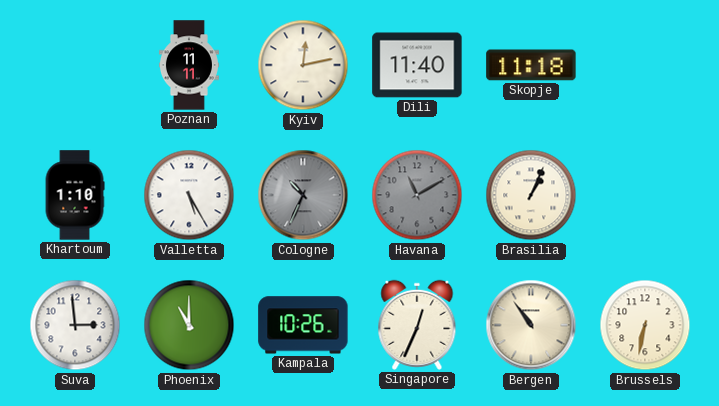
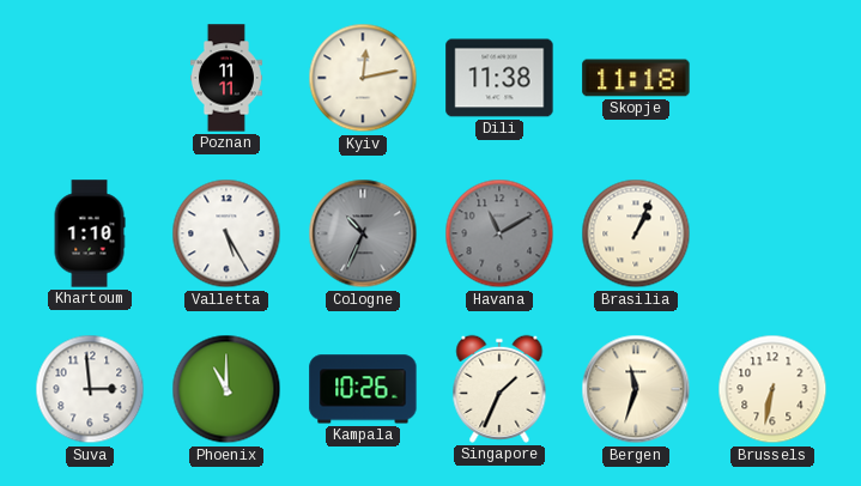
Dili: 11:40 -> 11:38 (499, 78)
Singapore: 12:34 -> 1:34 (499, 389)
Bergen: 10:54 -> 11:33 (636, 389)
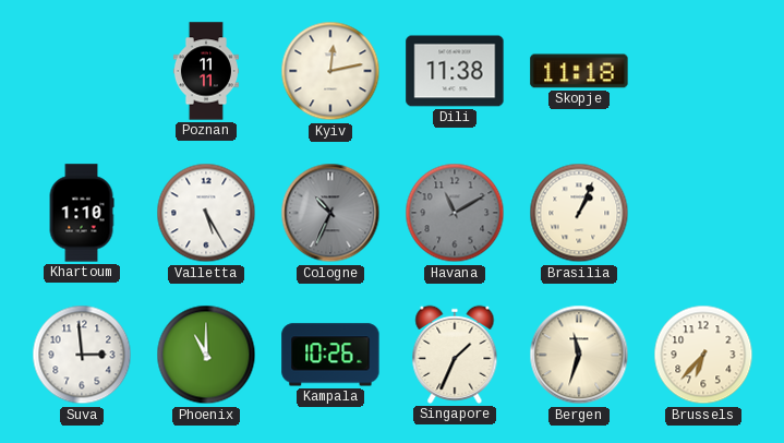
Brussels: 6:32 -> 6:37 (703, 355)
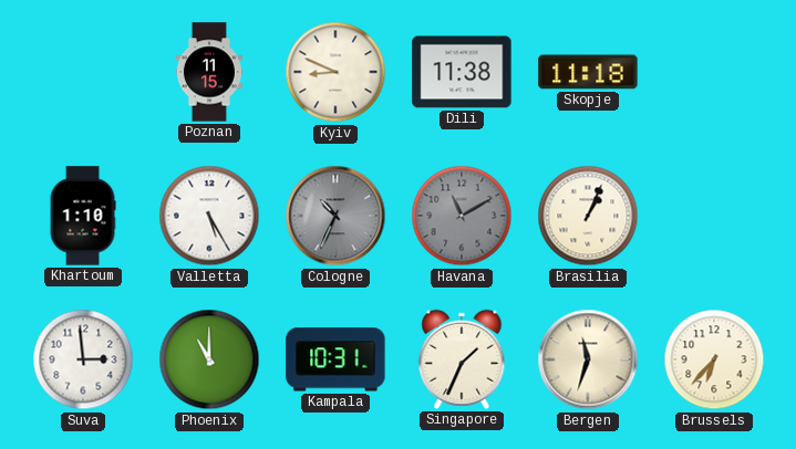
Poznan: 11:11 -> 11:15 (209, 72)
Kyiv: 12:13 -> 8:49 (335, 72)
Kampala: 10:26 -> 10:31 (335, 359)
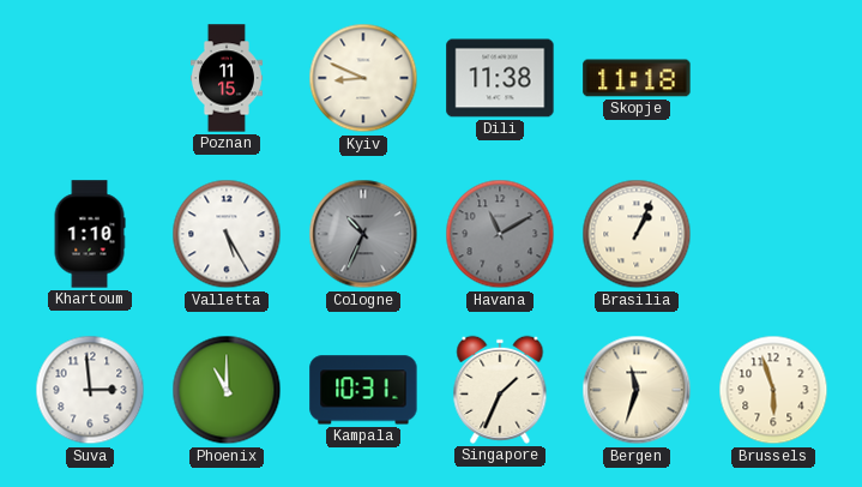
Brussels: 6:37 -> 5:57 (773, 390)
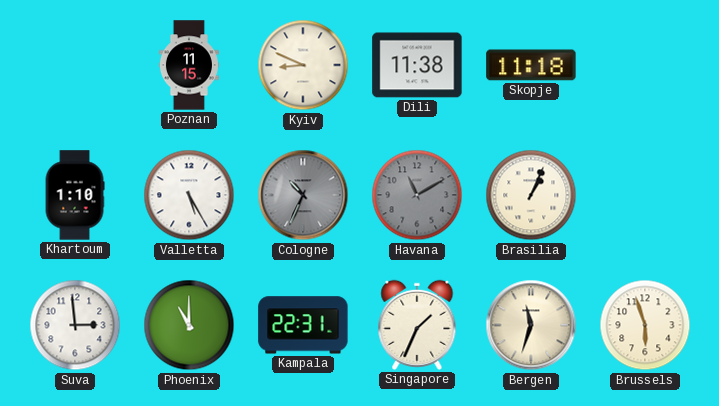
Kampala: 10:31 -> 22:31 (303, 325)
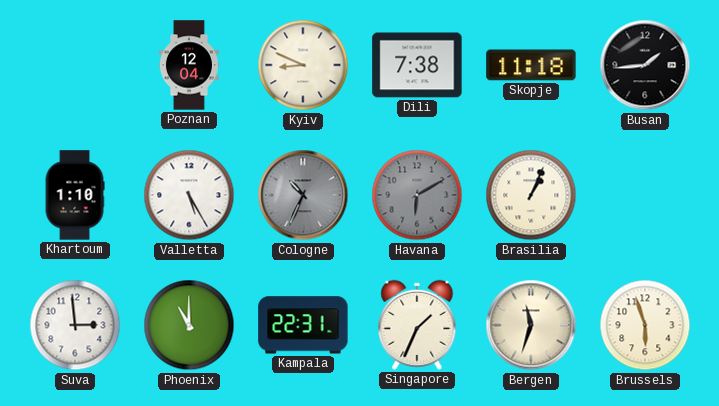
Poznan: 11:15 -> 12:04 (189, 65)
Dili: 11:38 -> 7:38 (417, 65)
Busan: none -> 1:44 (645, 65)
Havana: 11:10 -> 6:10 (417, 195)
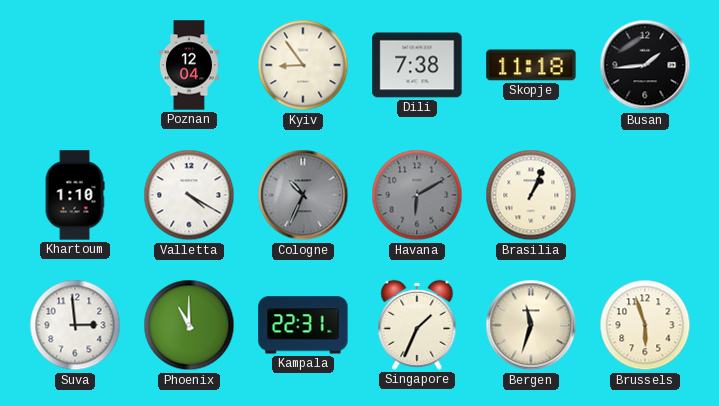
Kyiv: 8:49 -> 8:54 (303, 65)
Valletta: 5:25 -> 4:20 (189, 195)
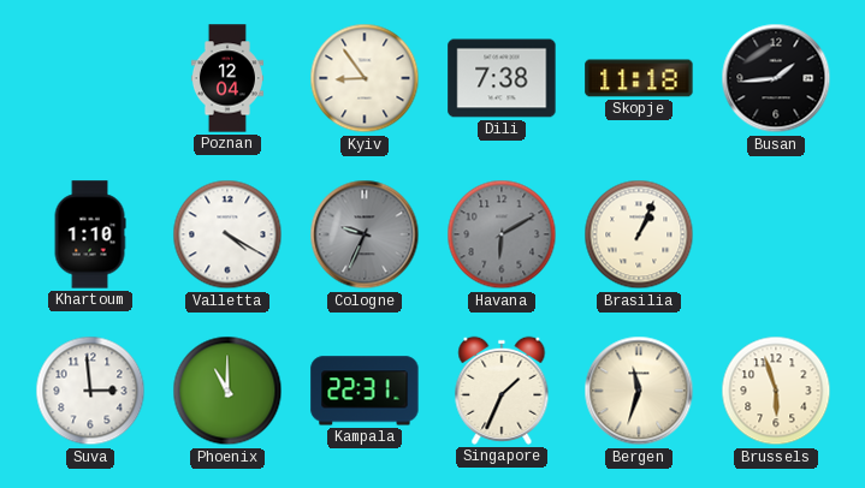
Cologne: 10:34 -> 9:34 (365, 234)
